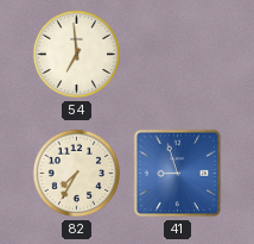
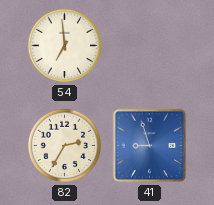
82: 7:35 -> 2:35 (65, 146)
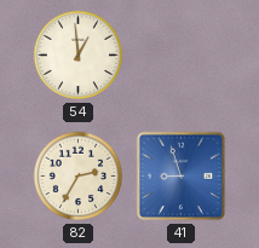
54: 6:59 -> 12:59 (79, 56)
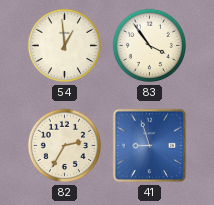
83: none -> 3:54 (150, 46)
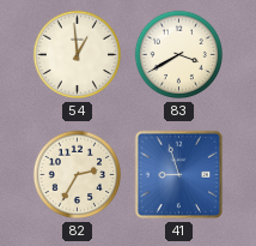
83: 3:54 -> 3:40 (179, 55)
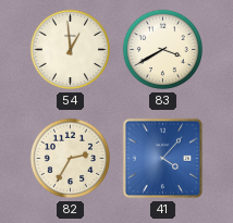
41: 8:57 -> 4:07 (163, 159)
